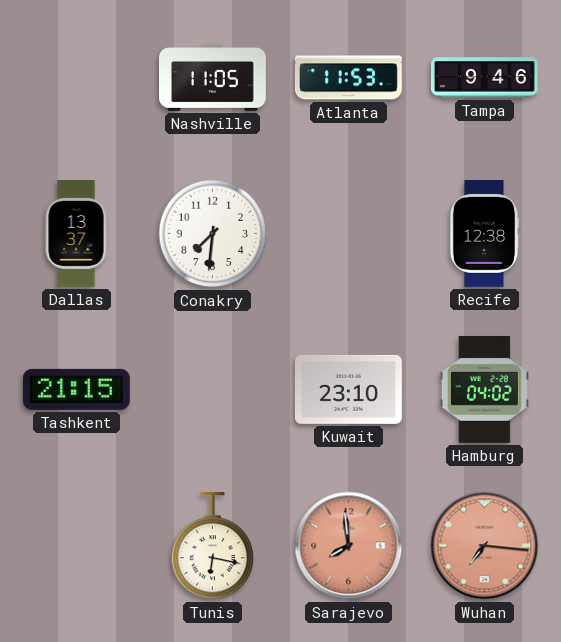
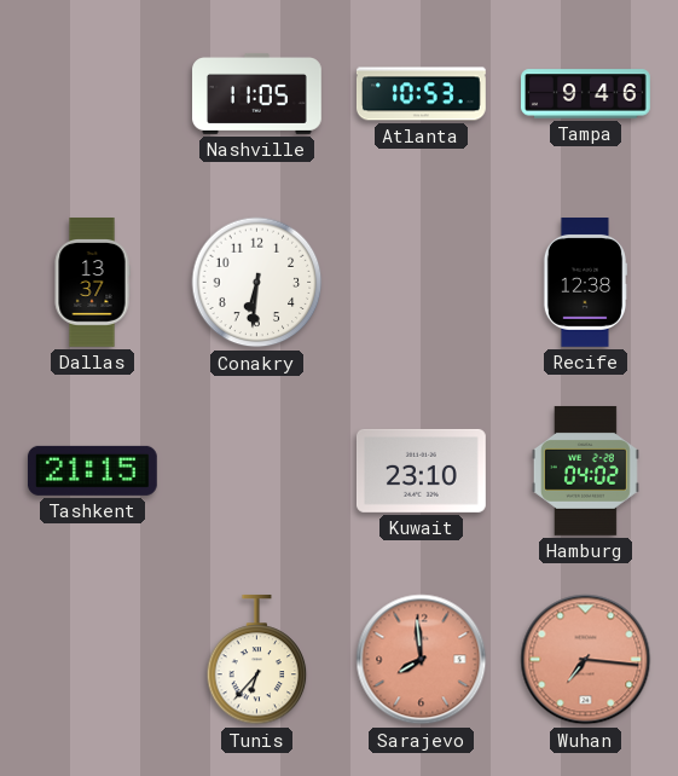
Atlanta: 11:53 -> 10:53 (421, 94)
Conakry: 7:31 -> 6:31 (257, 283)
Tunis: 6:17 -> 6:37 (257, 660)
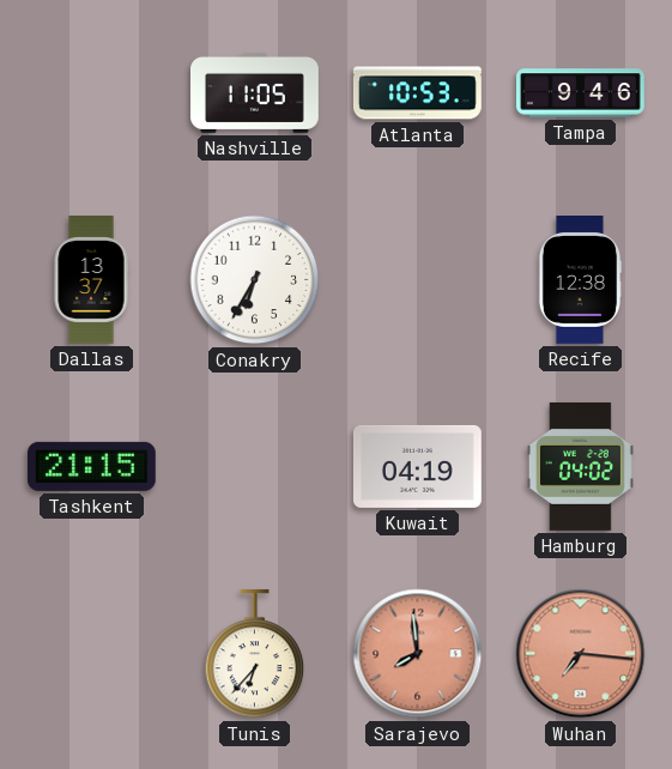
Conakry: 6:31 -> 6:35 (255, 280)
Kuwait: 23:10 -> 04:19 (417, 466)
